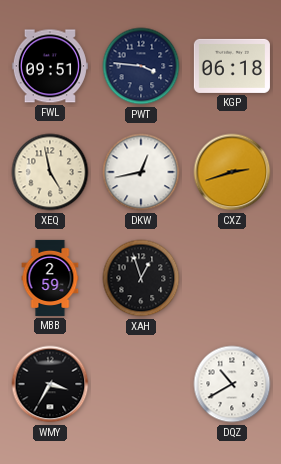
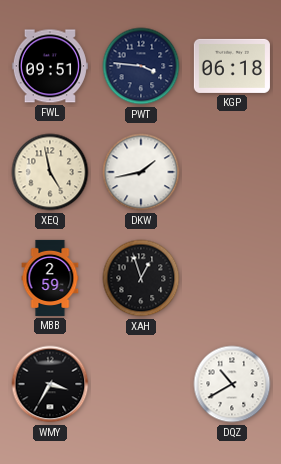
DKW: 12:43 -> 1:43 (141, 172)
CXZ: 2:42 -> none (232, 172)
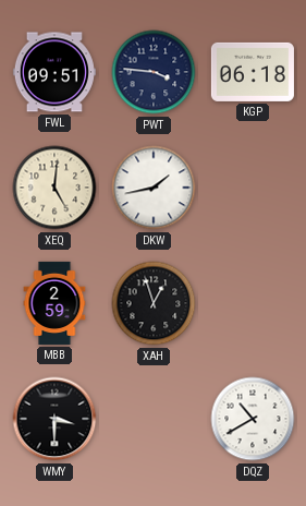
XEQ: 4:58 -> 5:01 (54, 188)
WMY: 3:35 -> 3:30 (54, 419)
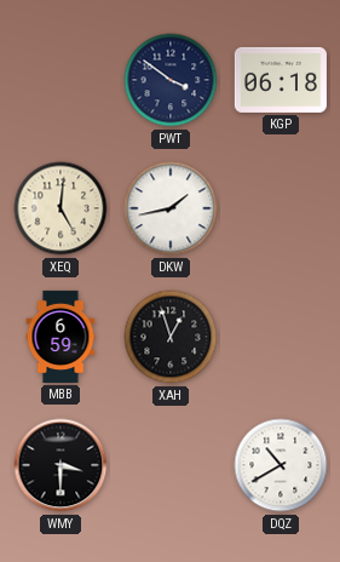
FWL: 09:51 -> none (54, 72)
PWT: 3:46 -> 3:51 (171, 80)
MBB: 2:59 -> 6:59 (60, 337)
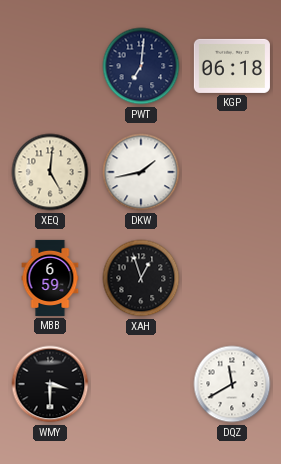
PWT: 3:51 -> 7:01 (141, 66)
DQZ: 10:40 -> 11:40 (232, 384)
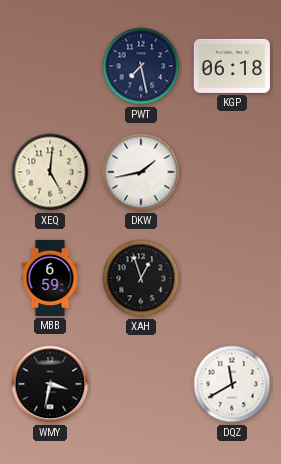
PWT: 7:01 -> 7:28 (141, 66)
WMY: 3:30 -> 3:32 (50, 384)
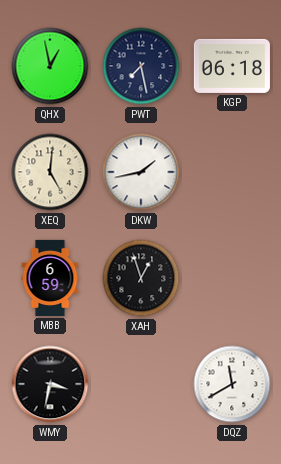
QHX: none -> 12:58 (50, 66)
